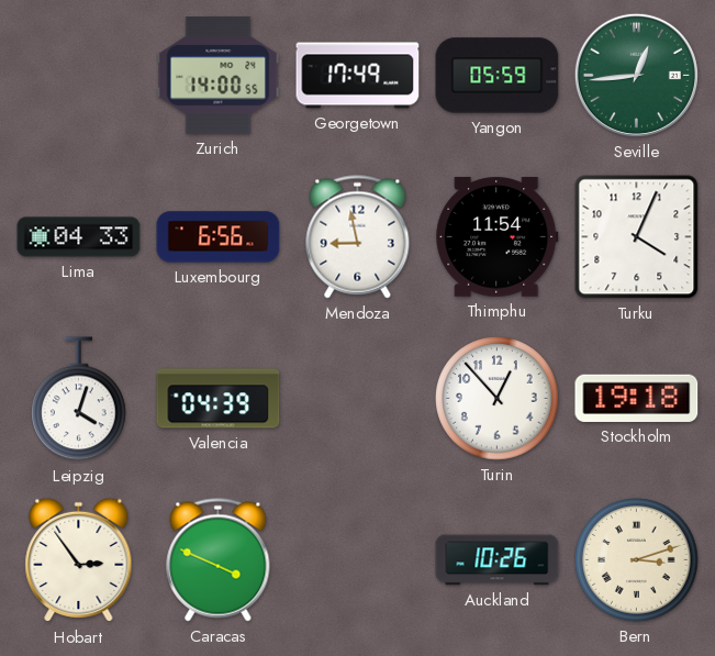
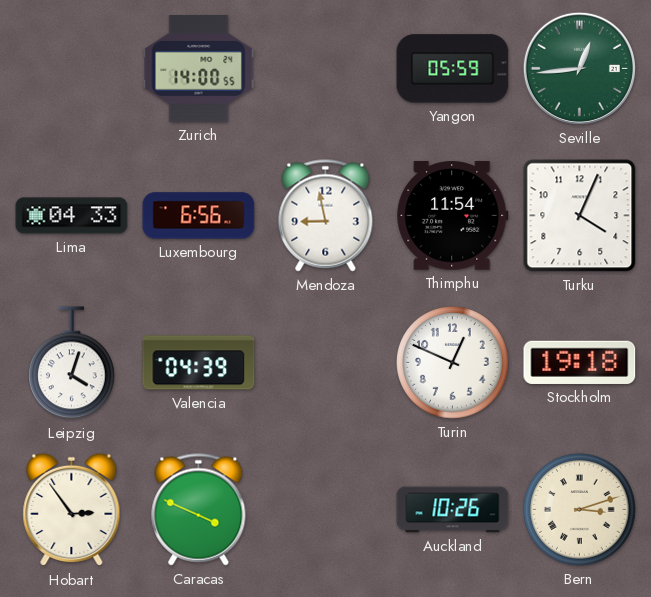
Georgetown: 17:49 -> none (358, 76)
Turin: 12:53 -> 12:49 (453, 363)
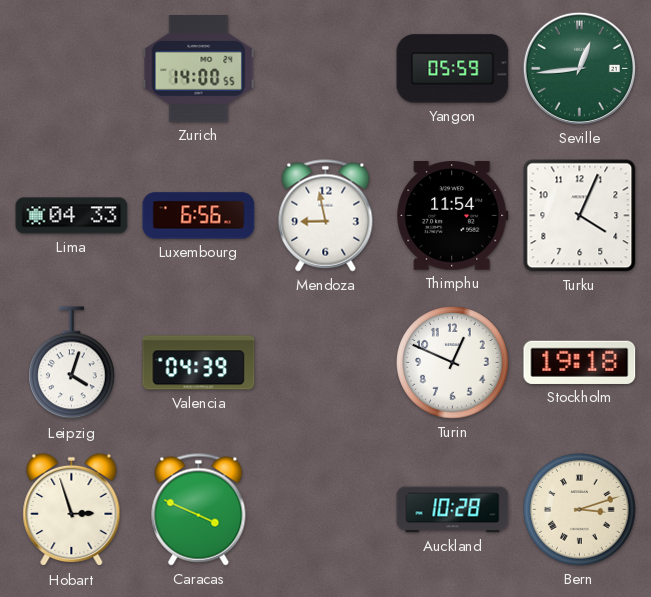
Hobart: 2:54 -> 2:57 (72, 510)
Auckland: 10:26 -> 10:28 (453, 510)
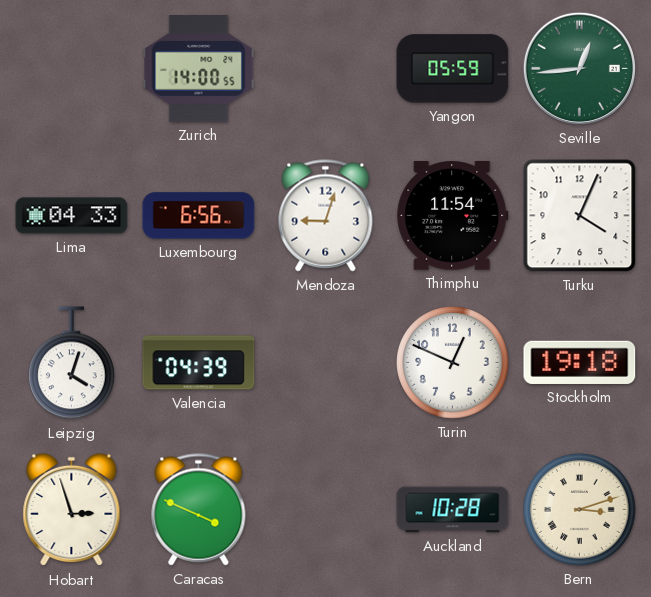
Mendoza: 8:58 -> 9:03 (326, 216)
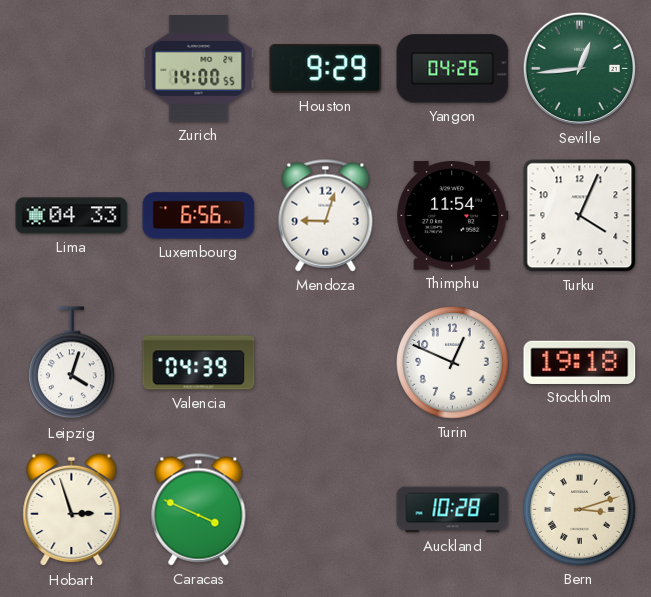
Houston: none -> 9:29 (326, 69)
Yangon: 05:59 -> 04:26 (453, 69)
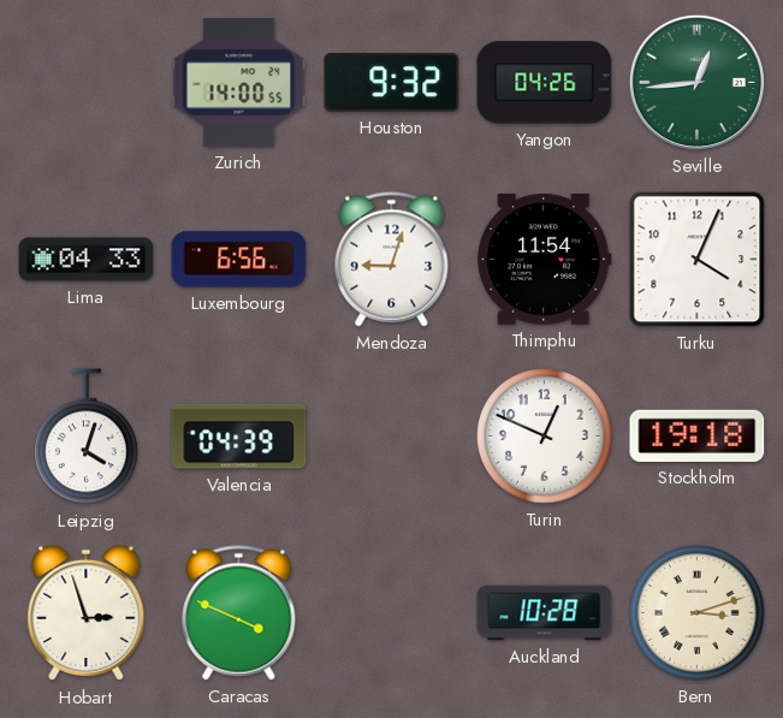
Houston: 9:29 -> 9:32 (392, 83)
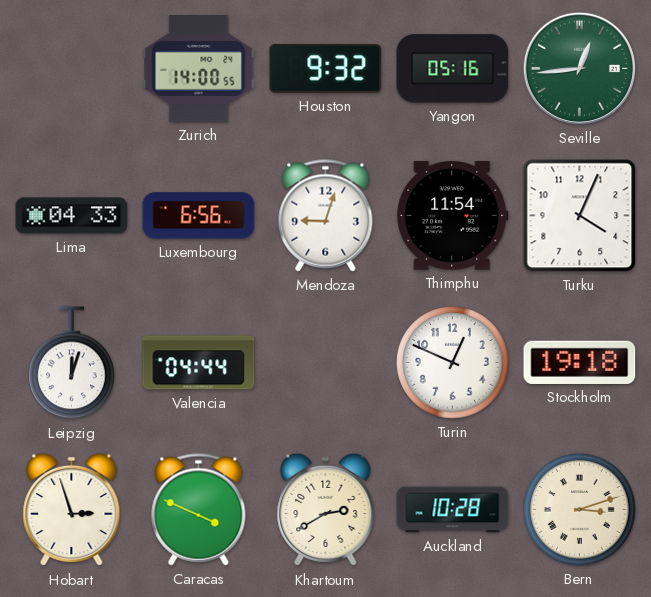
Yangon: 04:26 -> 05:16 (453, 69)
Leipzig: 4:03 -> 12:03 (72, 363)
Valencia: 04:39 -> 04:44 (199, 363)
Khartoum: none -> 2:40 (326, 510)
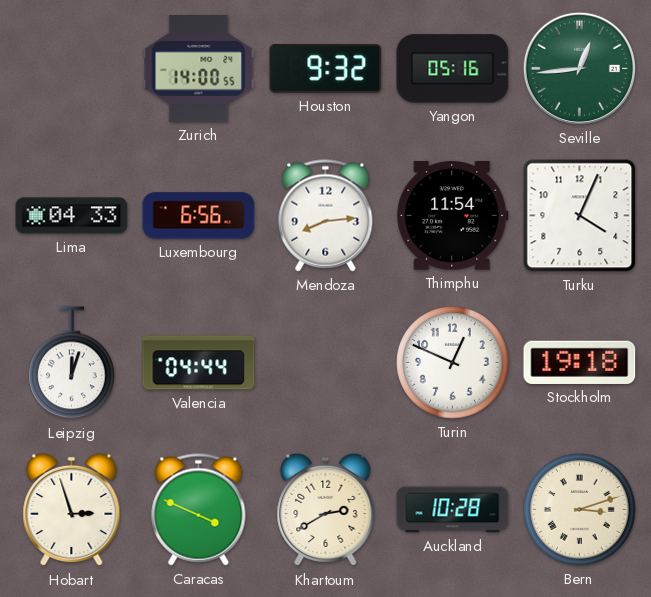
Mendoza: 9:03 -> 8:14 (326, 216)
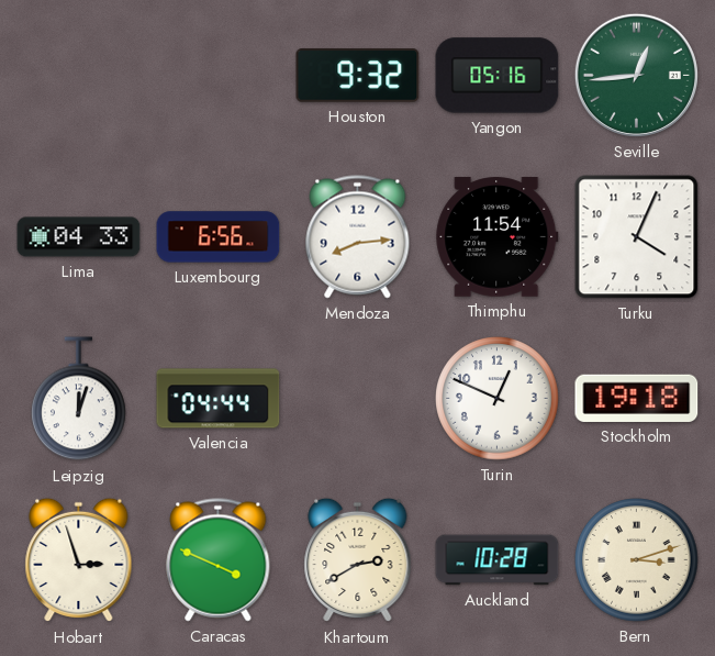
Zurich: 14:00 -> none (199, 69)
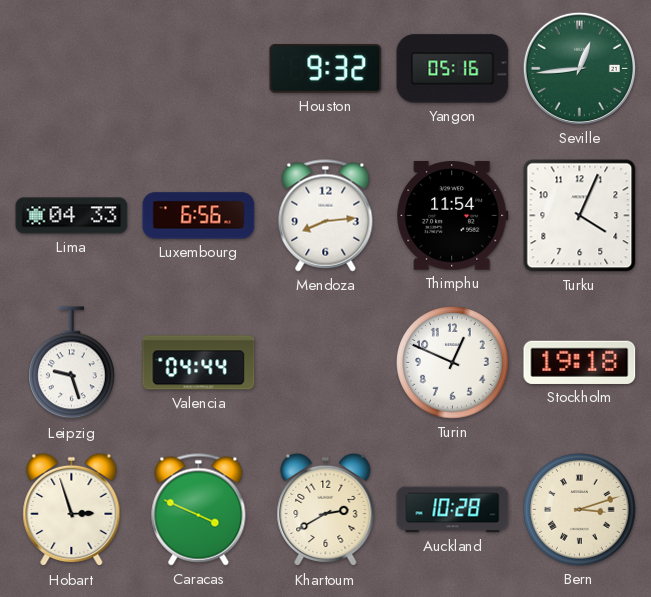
Leipzig: 12:03 -> 9:27 (72, 363)
